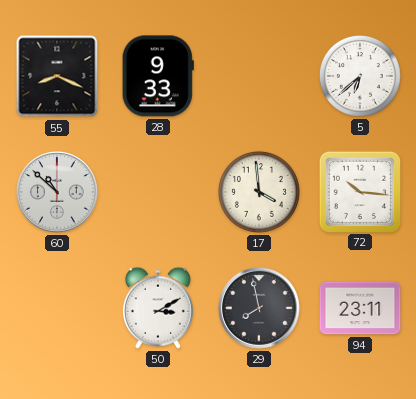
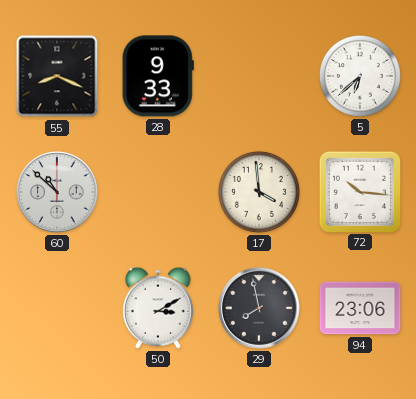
94: 23:11 -> 23:06 (360, 308)
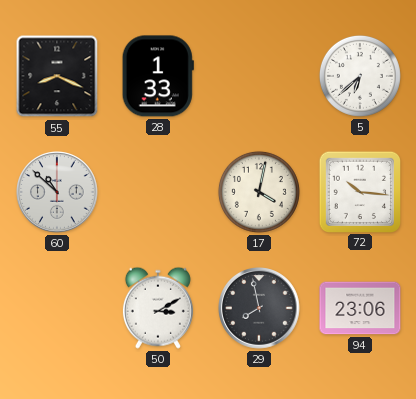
28: 9:33 -> 1:33 (158, 76)
17: 3:59 -> 4:02 (259, 192)
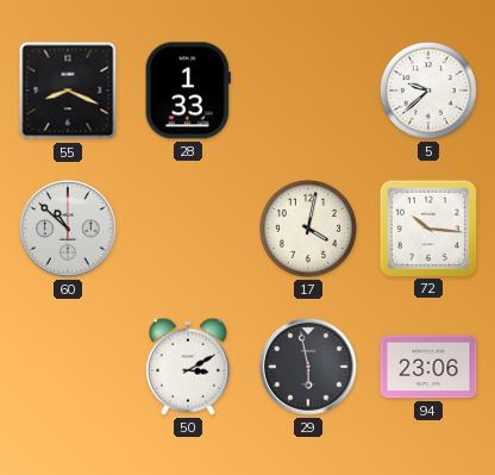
5: 6:38 -> 9:38 (428, 90)
29: 7:58 -> 5:58 (309, 368)
